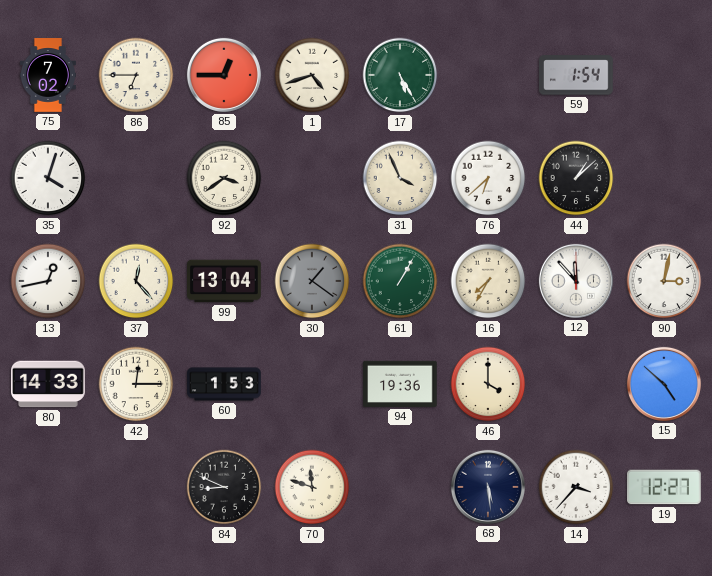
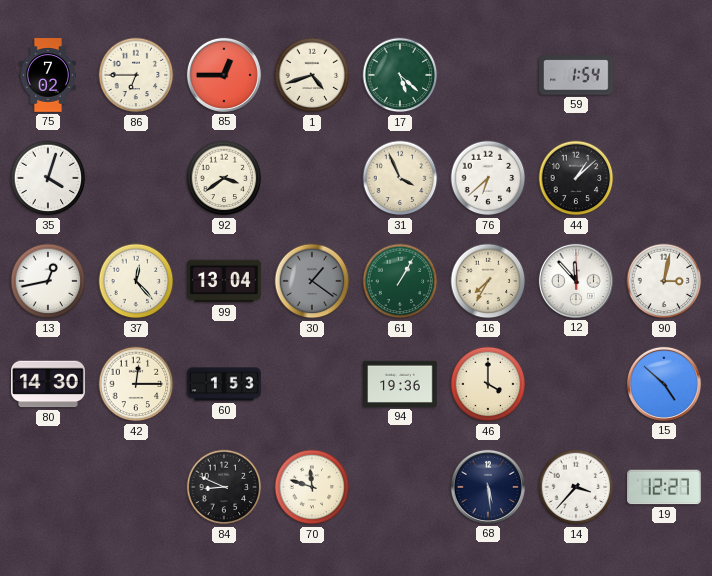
17: 5:25 -> 5:22 (400, 75)
80: 14:33 -> 14:30 (49, 384)
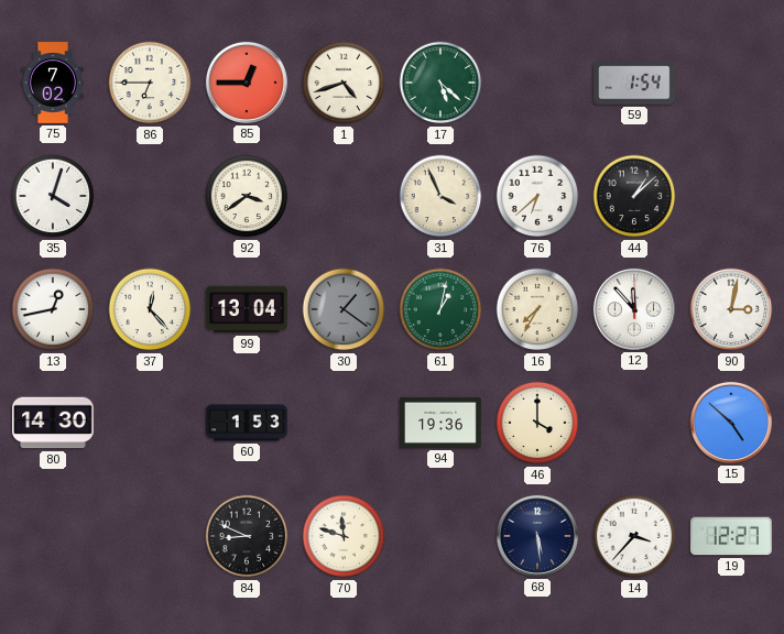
61: 1:05 -> 1:02 (440, 309)
42: 12:15 -> none (136, 384)
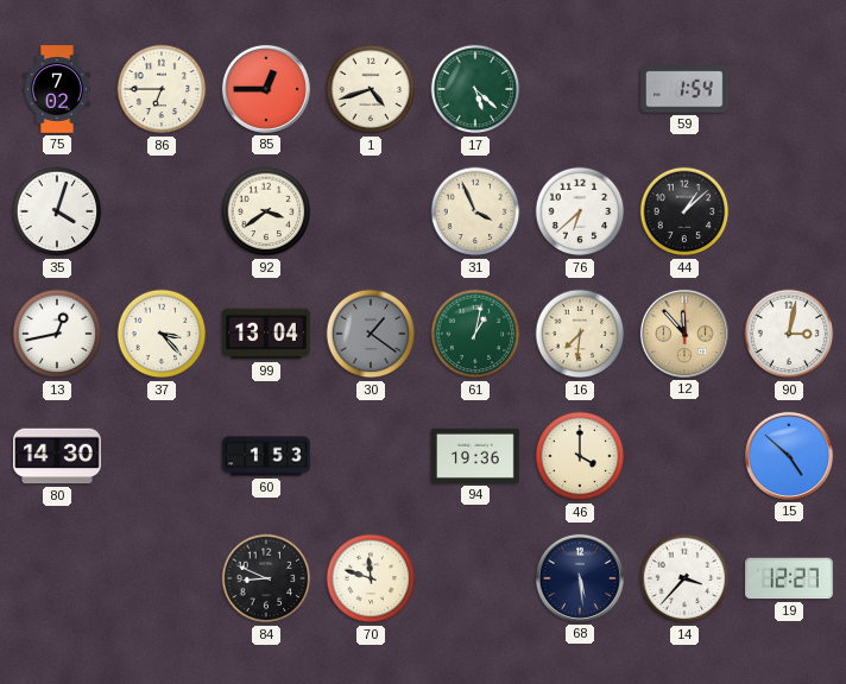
37: 12:23 -> 3:23 (162, 334)
16: 7:35 -> 7:31 (580, 334)
12 dial: white -> champagne (684, 334)
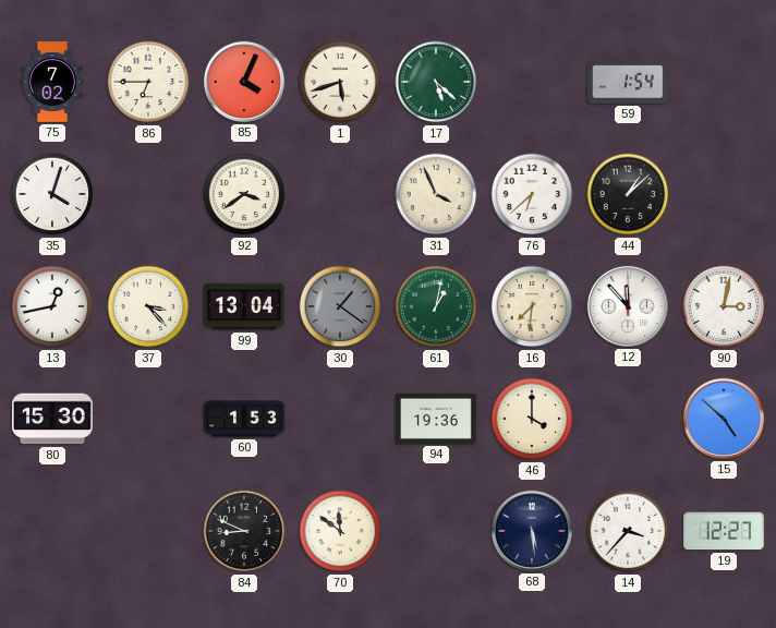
85: 12:45 -> 4:04 (244, 82)
1: 4:42 -> 5:42 (340, 82)
12 dial: champagne -> white (628, 306)
80: 14:30 -> 15:30 (53, 419)
70: 11:48 -> 11:51 (340, 531)
